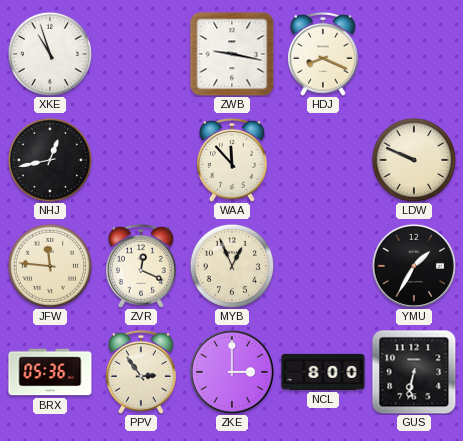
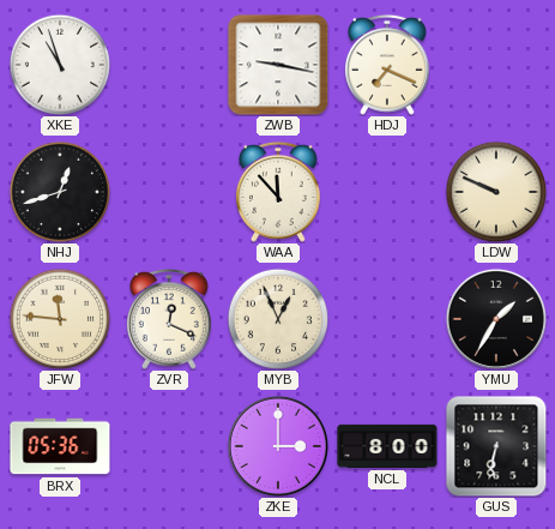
HDJ: 8:19 -> 7:19 (387, 65)
NHJ: 12:43 -> 12:42 (60, 192)
PPV: 2:54 -> none (141, 372)
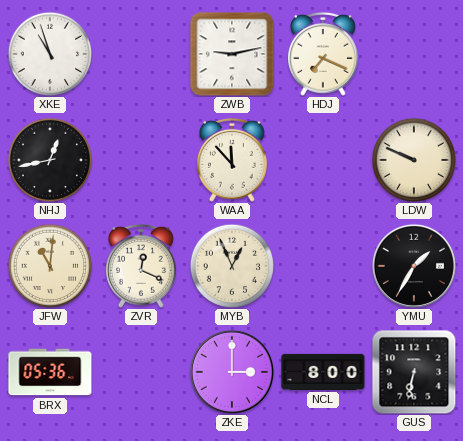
ZWB: 9:17 -> 9:13 (232, 54)
NHJ: 12:42 -> 12:43 (50, 160)
JFW: 11:46 -> 11:01 (50, 266)
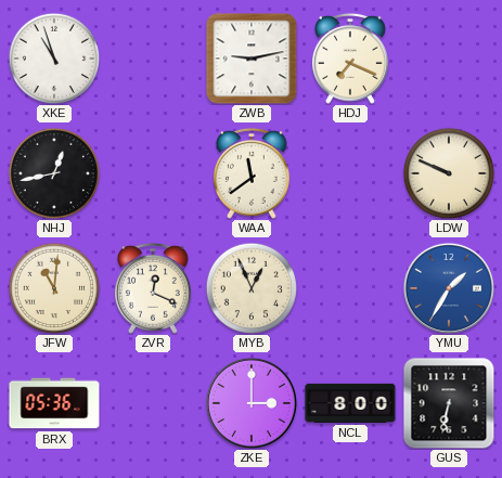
WAA: 11:53 -> 11:39 (252, 173)
YMU dial: black -> blue (449, 288)
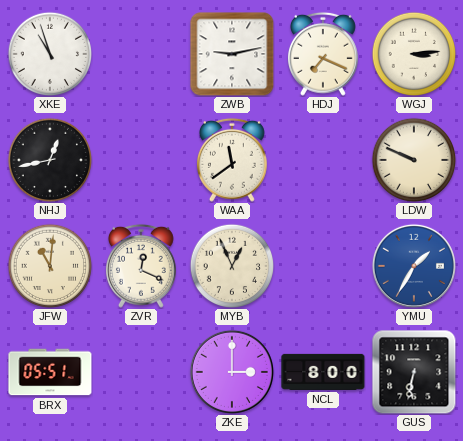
WGJ: none -> 3:14 (414, 54)
BRX: 05:36 -> 05:51 (50, 372)
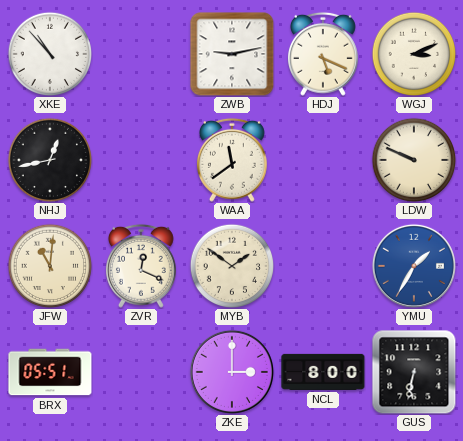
XKE: 10:57 -> 10:53 (50, 54)
HDJ: 7:19 -> 5:19 (323, 54)
WGJ: 3:14 -> 3:11 (414, 54)
MYB: 12:56 -> 1:51 (232, 266)
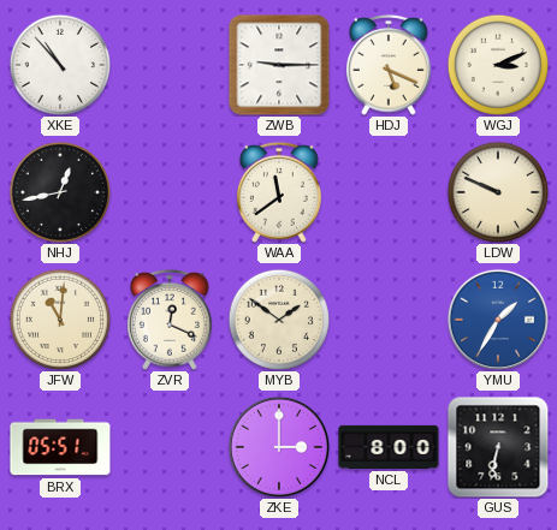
ZWB: 9:13 -> 9:15 (279, 65)
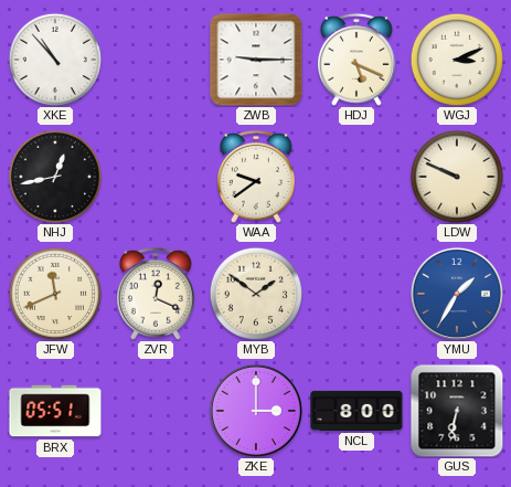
WAA: 11:39 -> 9:39 (256, 177)
JFW: 11:01 -> 11:41 (55, 294)
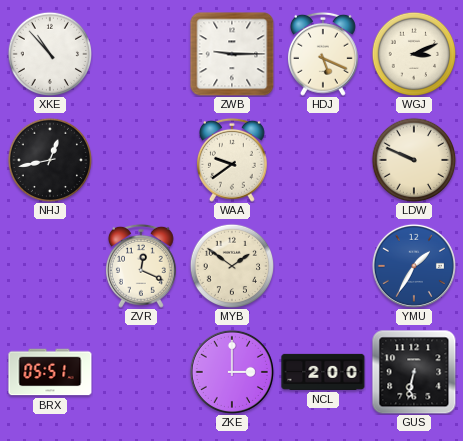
JFW: 11:41 -> none (55, 294)
NCL: 8:00 -> 2:00 (323, 372)
